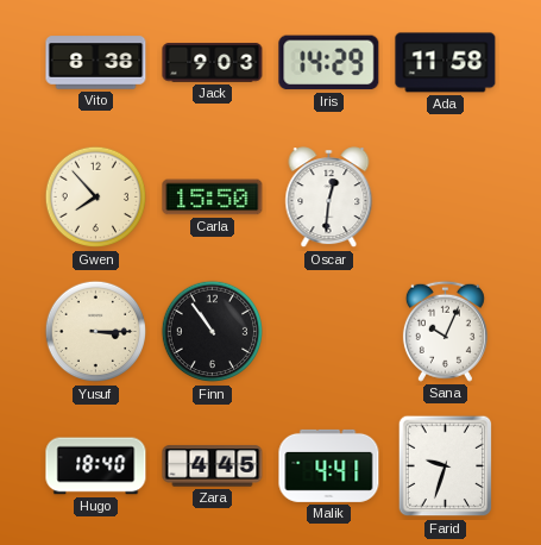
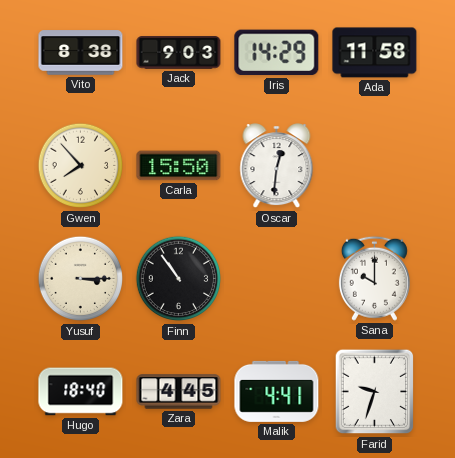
Sana: 10:04 -> 10:00 (374, 278)
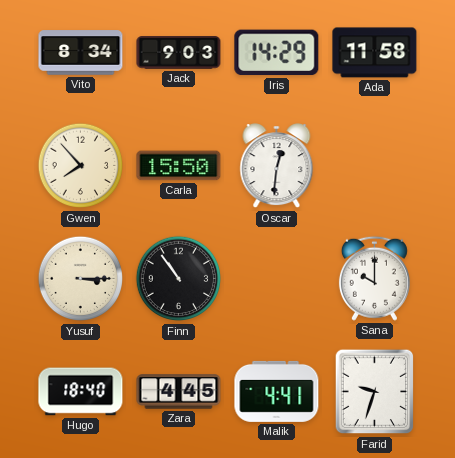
Vito: 8:38 -> 8:34 (81, 53)
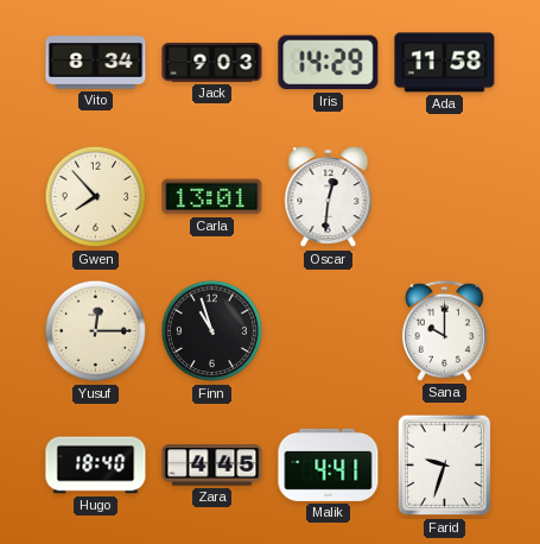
Carla: 15:50 -> 13:01 (212, 197)
Yusuf: 3:15 -> 12:15 (96, 331)
Finn: 10:54 -> 10:57 (212, 331)
